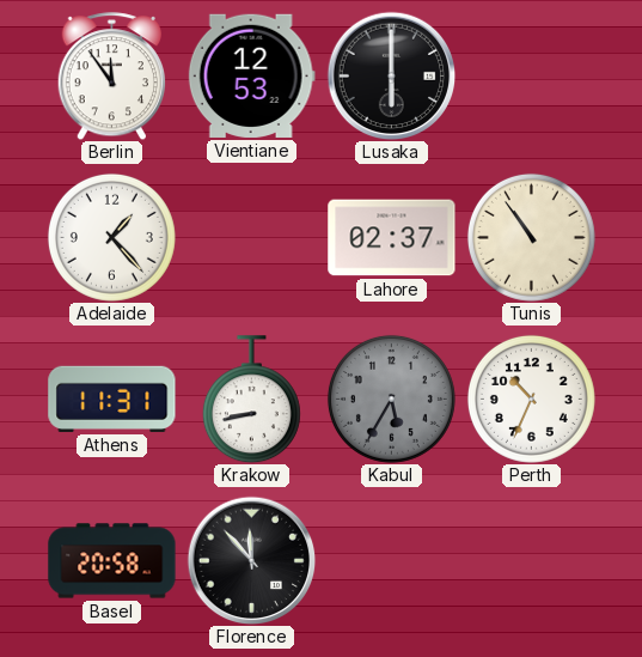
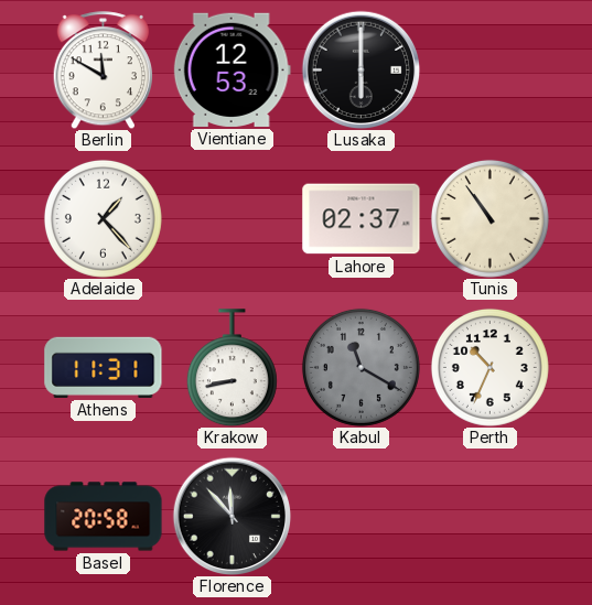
Berlin: 11:54 -> 11:50 (103, 71)
Kabul: 5:35 -> 11:20 (360, 367)
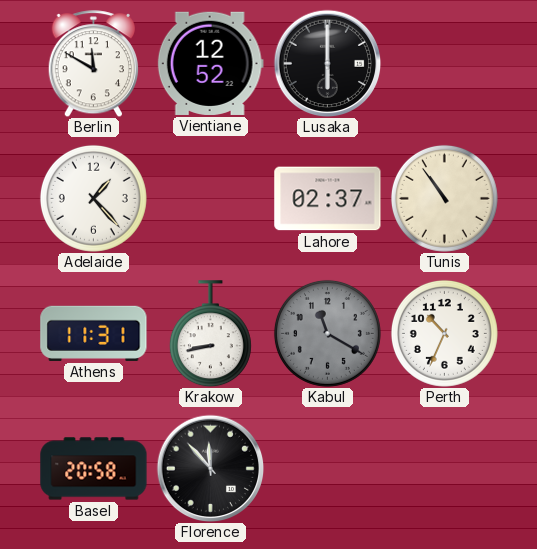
Vientiane: 12:53 -> 12:52 (210, 63)
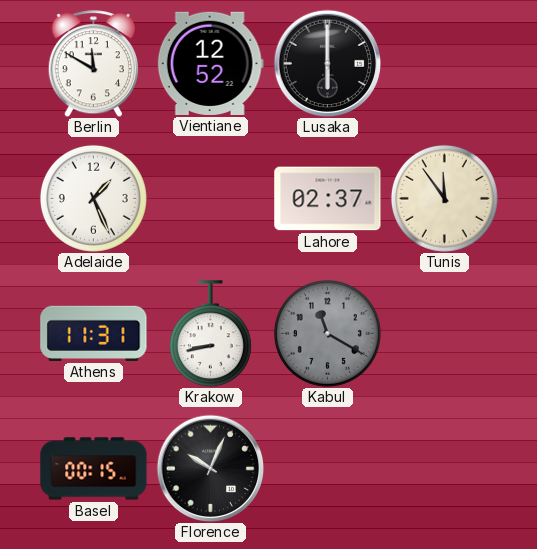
Adelaide: 1:23 -> 1:26 (93, 198)
Tunis: 10:54 -> 11:54 (444, 198)
Perth: 10:34 -> none (444, 333)
Basel: 20:58 -> 00:15 (94, 469)
Florence: 11:53 -> 10:04 (210, 468)
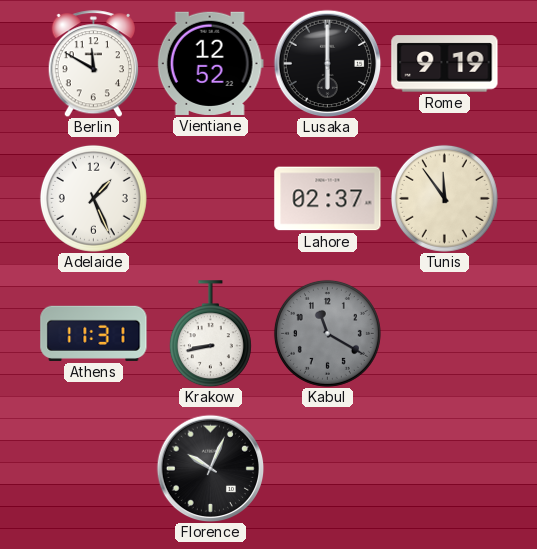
Rome: none -> 9:19 (445, 64)
Basel: 00:15 -> none (94, 469)
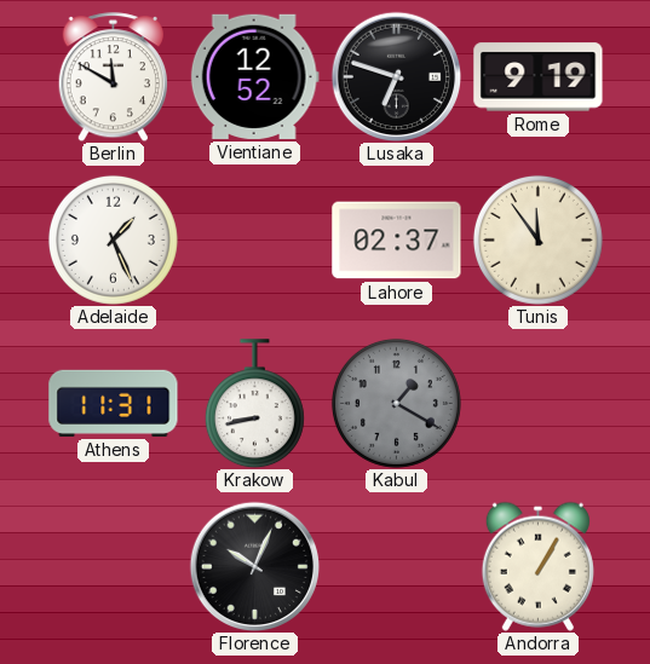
Lusaka: 6:00 -> 6:48 (396, 76)
Kabul: 11:20 -> 1:20 (396, 403)
Andorra: none -> 1:05 (537, 566)
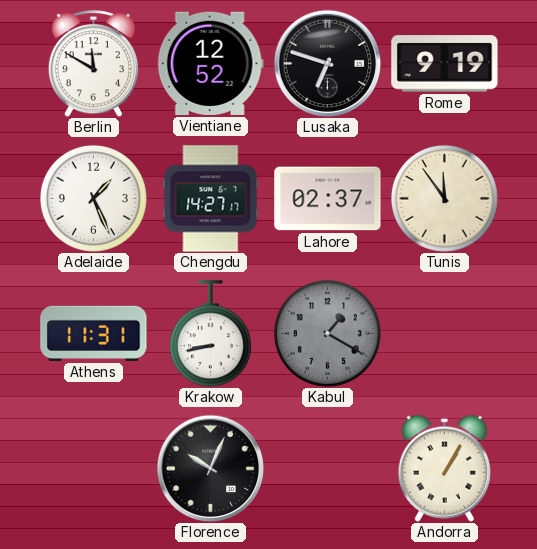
Chengdu: none -> 14:27 (211, 199)
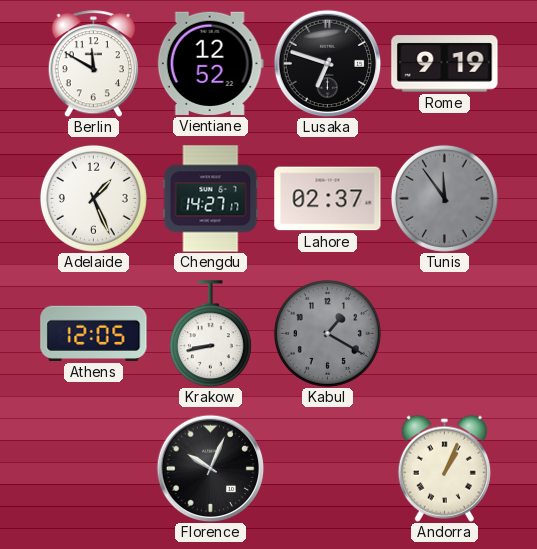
Tunis dial: cream -> grey (444, 198)
Athens: 11:31 -> 12:05 (94, 333)
Andorra: 1:05 -> 1:04 (444, 468)
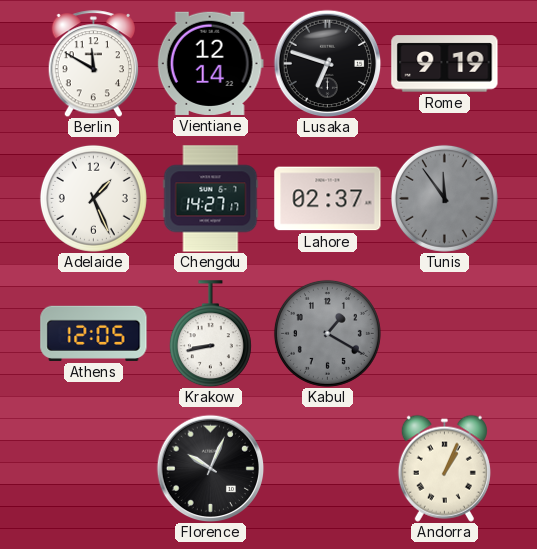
Vientiane: 12:52 -> 12:14 (210, 63)
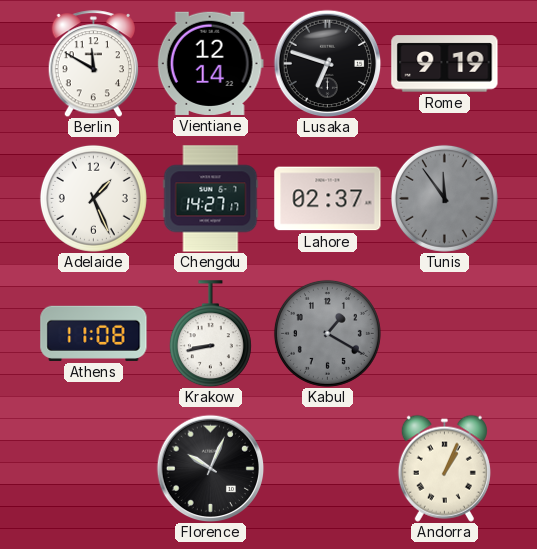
Athens: 12:05 -> 11:08 (94, 333)
